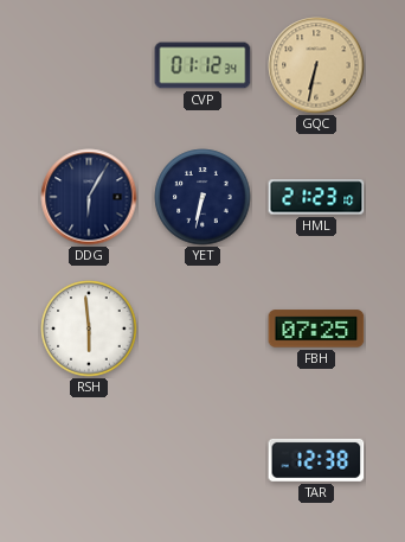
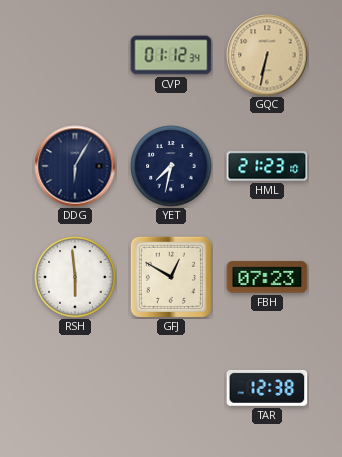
YET: 6:32 -> 7:32 (171, 166)
GFJ: none -> 12:50 (171, 277)
FBH: 07:25 -> 07:23 (267, 277)
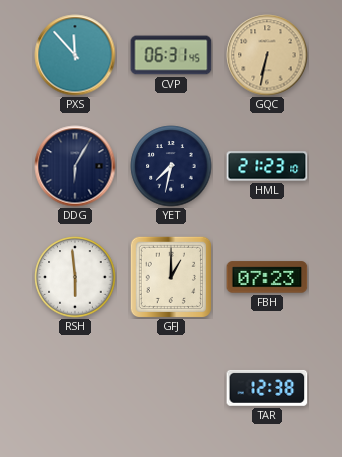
PXS: none -> 11:53 (75, 55)
CVP: 01:12 -> 06:31 (171, 55)
GFJ: 12:50 -> 1:00 (171, 277)
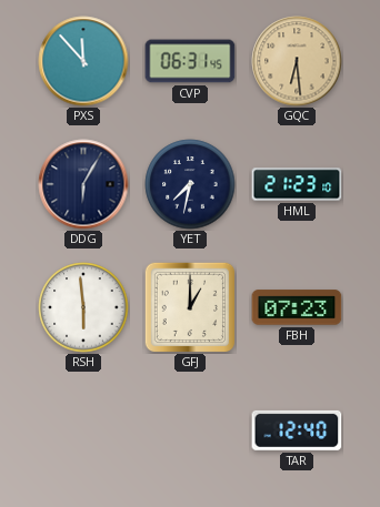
GQC: 6:32 -> 6:29 (297, 61)
TAR: 12:38 -> 12:40 (297, 430)
